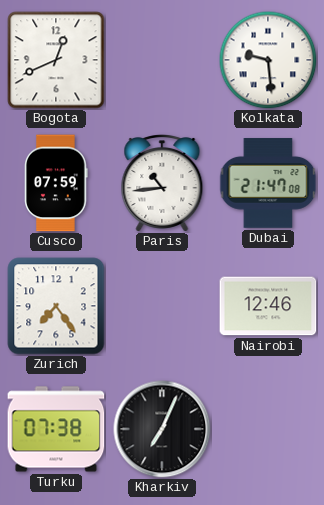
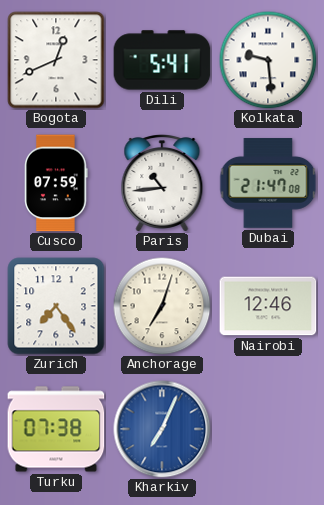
Dili: none -> 5:41 (162, 60)
Anchorage: none -> 7:03 (162, 306)
Kharkiv dial: black -> blue (162, 429)
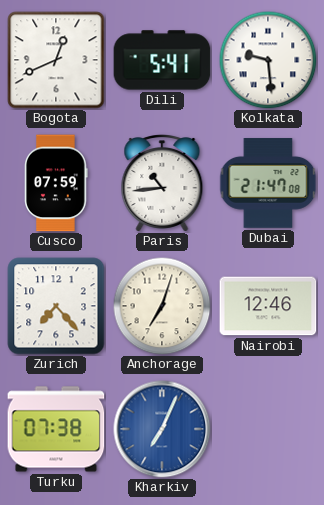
Zurich: 7:24 -> 7:23 (56, 306)
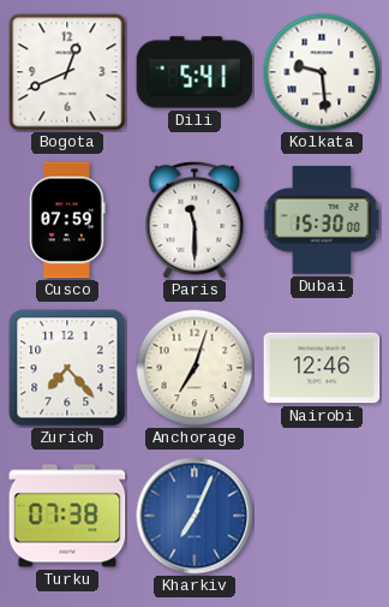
Paris: 10:44 -> 11:30 (194, 221)
Dubai: 21:47 -> 15:30 (322, 220)
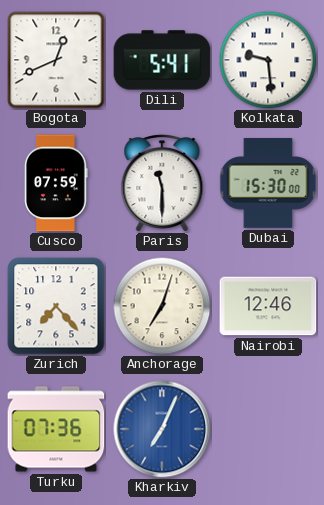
Turku: 07:38 -> 07:36 (56, 429)
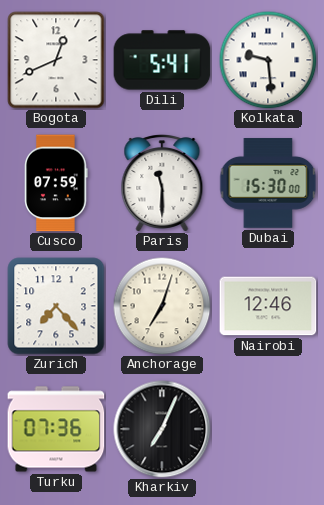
Kharkiv dial: blue -> black (162, 429)
